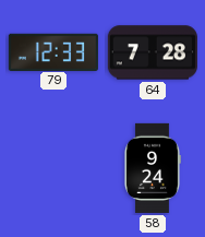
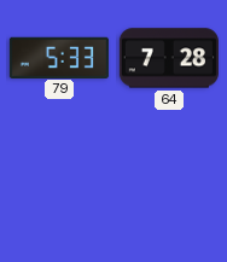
79: 12:33 -> 5:33 (59, 57)
58: 9:24 -> none (153, 168)
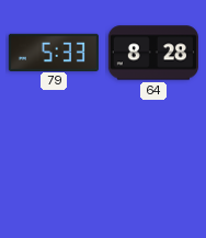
64: 7:28 -> 8:28 (153, 53)
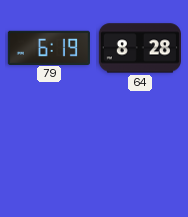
79: 5:33 -> 6:19 (49, 47)
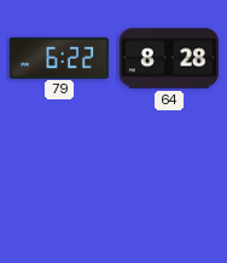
79: 6:19 -> 6:22 (59, 57)
